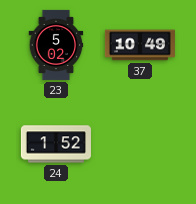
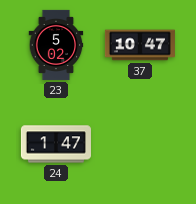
37: 10:49 -> 10:47 (140, 45)
24: 1:52 -> 1:47 (56, 144)
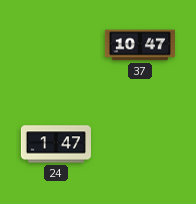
23: 5:02 -> none (56, 45)
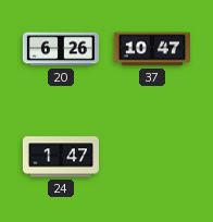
20: none -> 6:26 (61, 49)
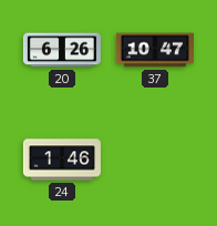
24: 1:47 -> 1:46 (62, 160)
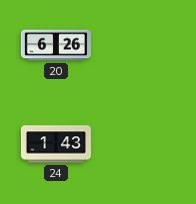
37: 10:47 -> none (155, 50)
24: 1:46 -> 1:43 (56, 144)
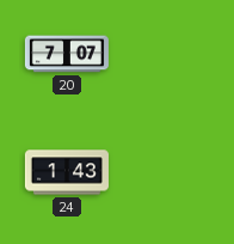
20: 6:26 -> 7:07 (67, 54)
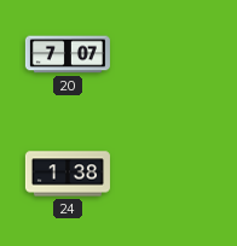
24: 1:43 -> 1:38 (68, 174)
